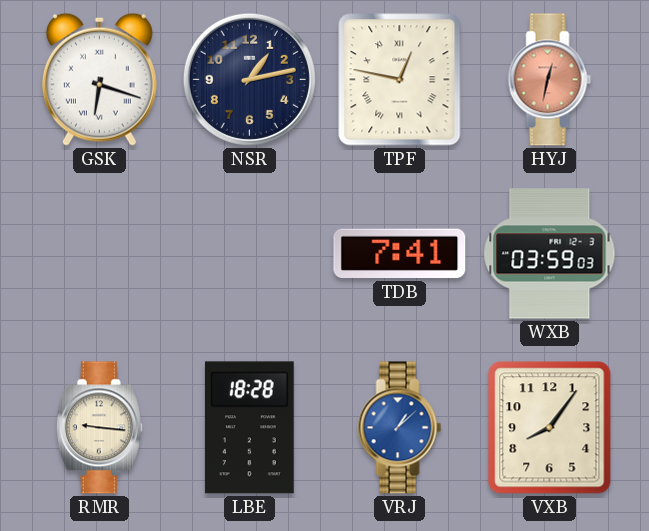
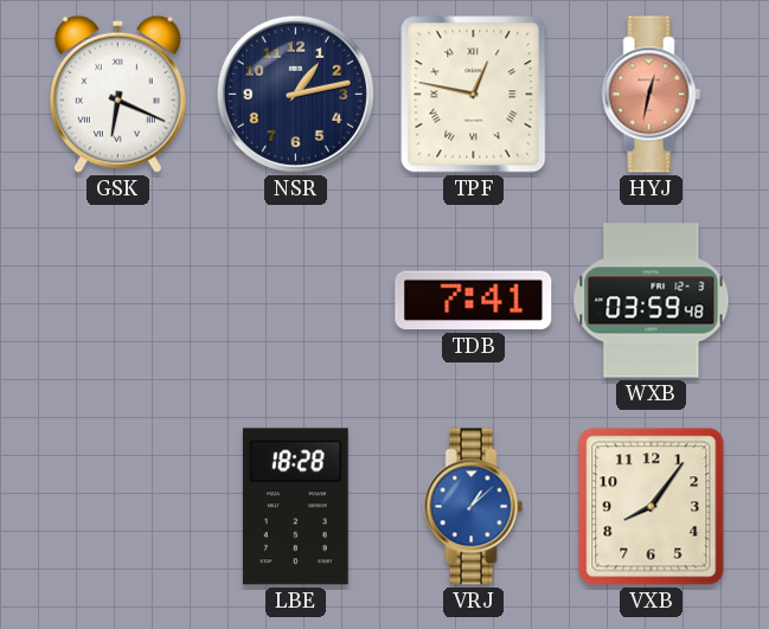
GSK: 6:18 -> 6:19 (117, 94)
WXB: 03:59:03 -> 03:59:48 (652, 301)
RMR: 9:16 -> none (99, 428)
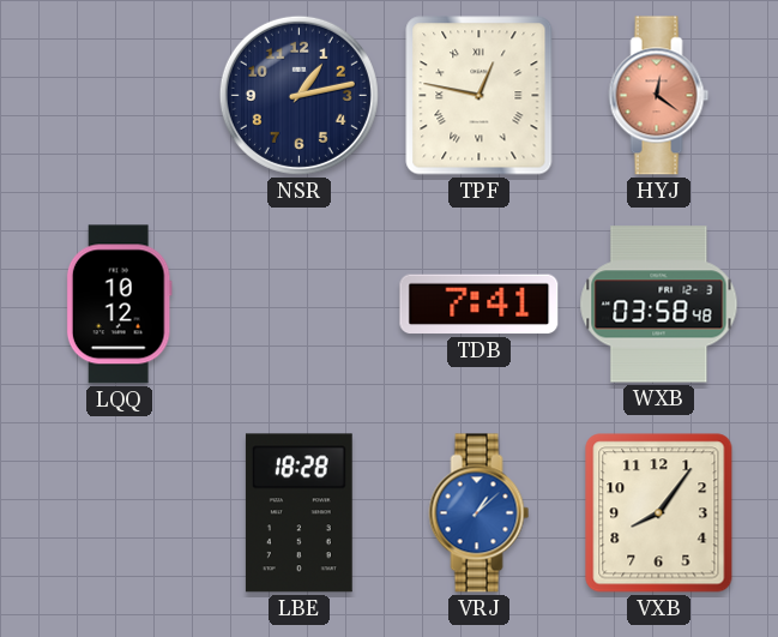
GSK: 6:19 -> none (117, 94)
HYJ: 12:32 -> 12:21 (659, 96)
LQQ: none -> 10:12 (119, 305)
WXB: 03:59 -> 03:58 (659, 305)
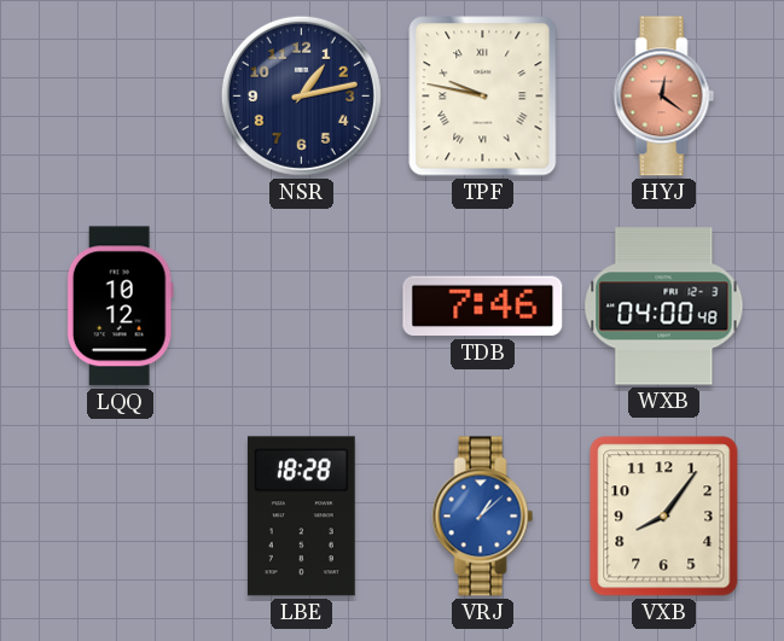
TPF: 12:47 -> 9:47 (483, 97)
TDB: 7:41 -> 7:46 (483, 307)
WXB: 03:58 -> 04:00 (664, 307)
